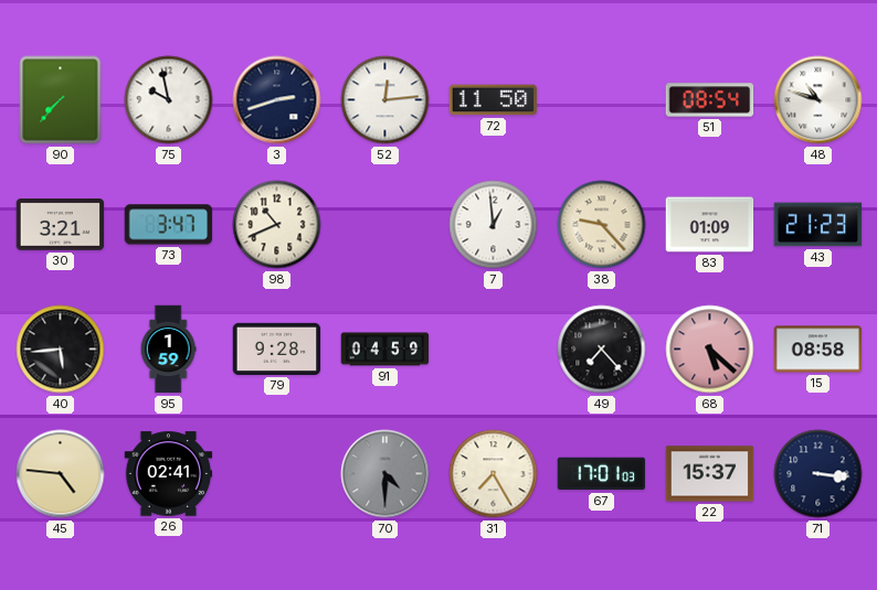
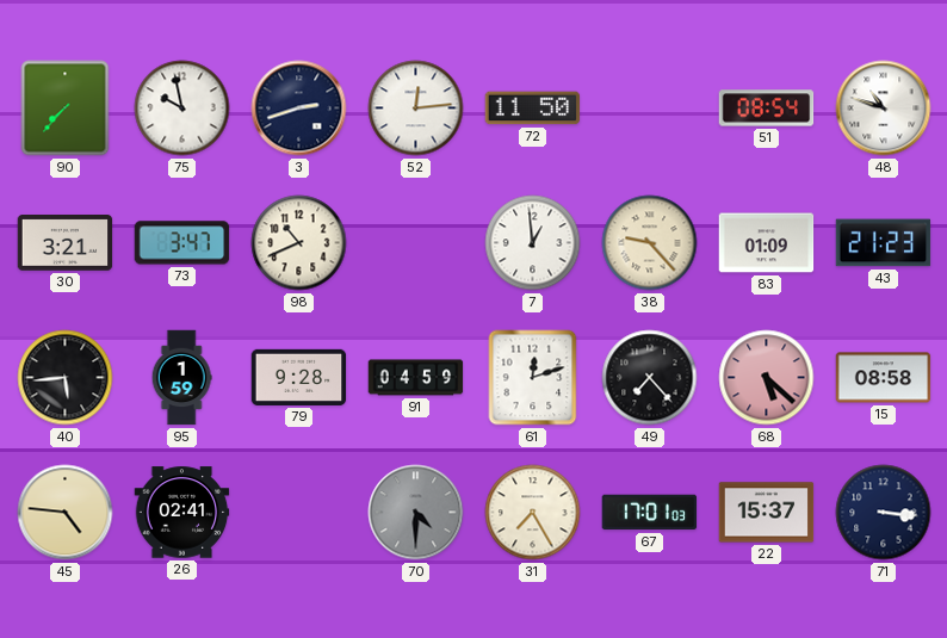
61: none -> 12:12 (533, 378)
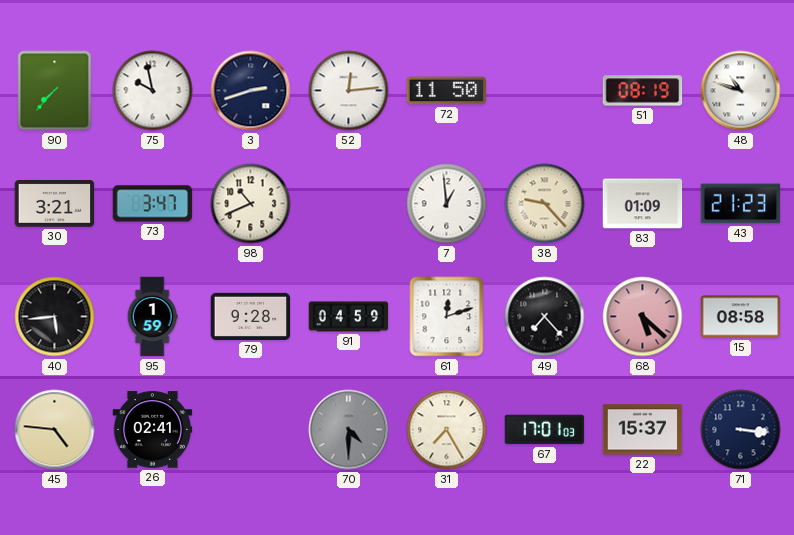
51: 08:54 -> 08:19 (643, 91)
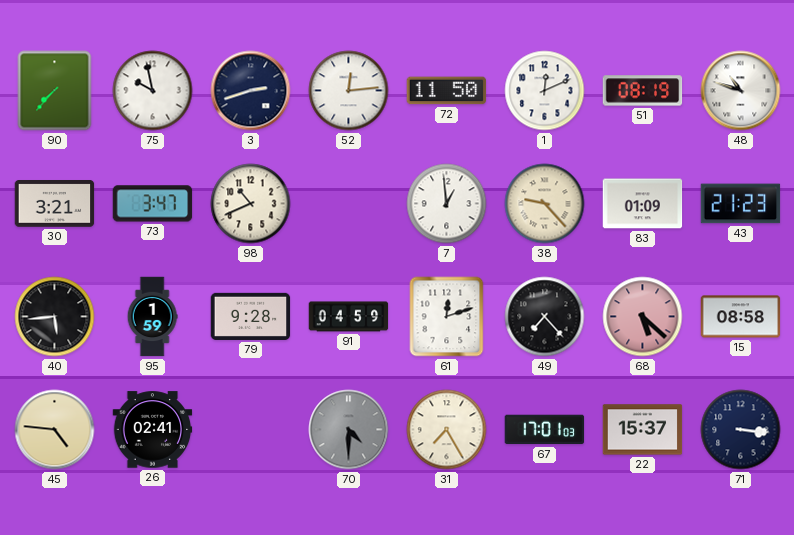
1: none -> 12:11 (545, 91)
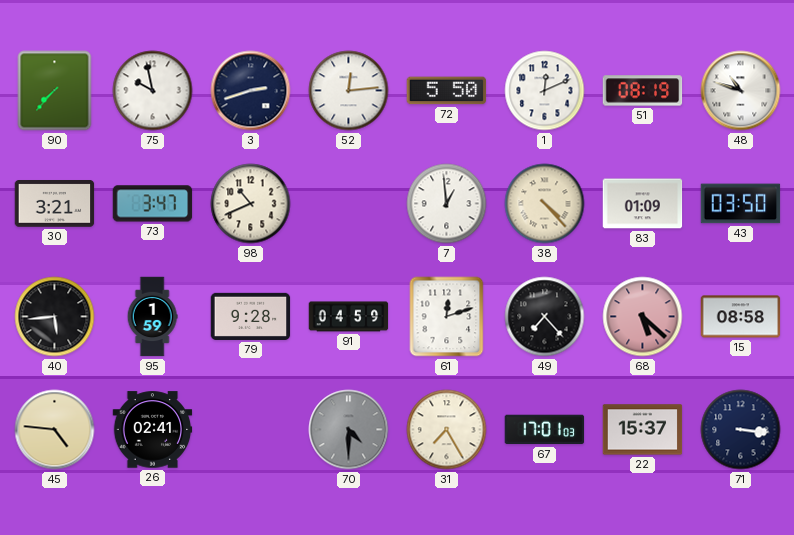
72: 11:50 -> 5:50 (447, 91)
38: 9:23 -> 4:23 (545, 204)
43: 21:23 -> 03:50 (741, 204)
